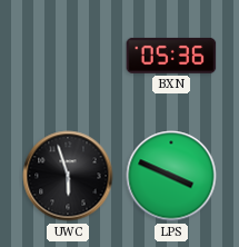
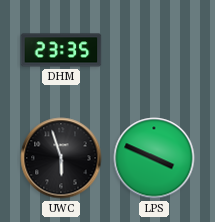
DHM: none -> 23:35 (61, 50)
BXN: 05:36 -> none (171, 56)
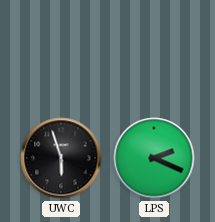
DHM: 23:35 -> none (61, 50)
LPS: 3:49 -> 2:19 (154, 158)
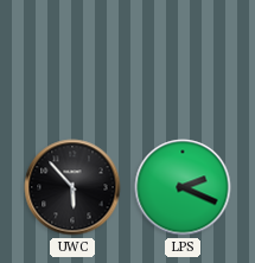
UWC: 5:57 -> 5:53 (72, 187)
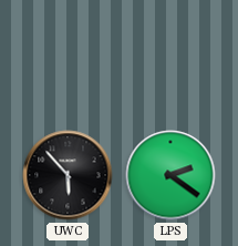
LPS: 2:19 -> 2:21 (170, 175)
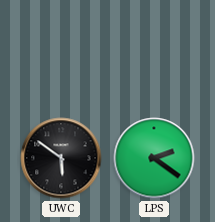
UWC: 5:53 -> 5:51 (61, 158)
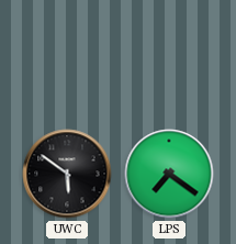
LPS: 2:21 -> 7:21 (169, 174)
